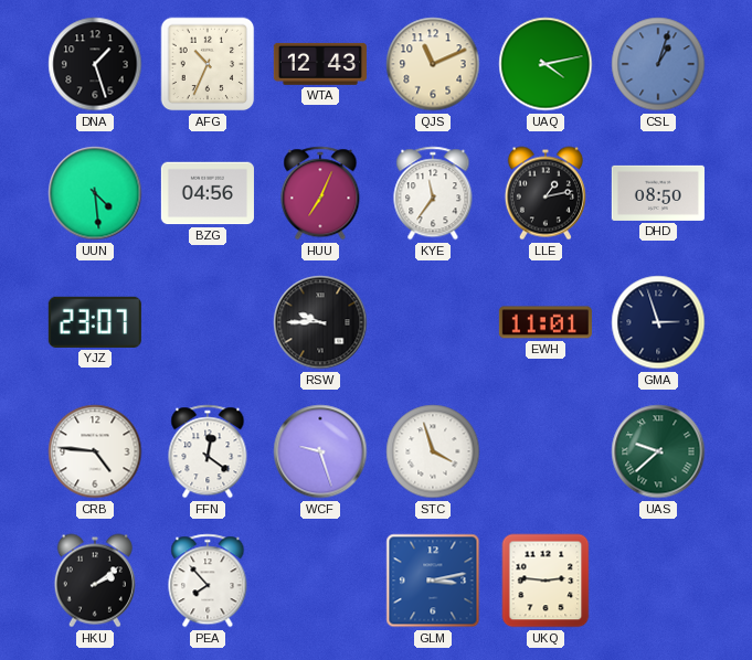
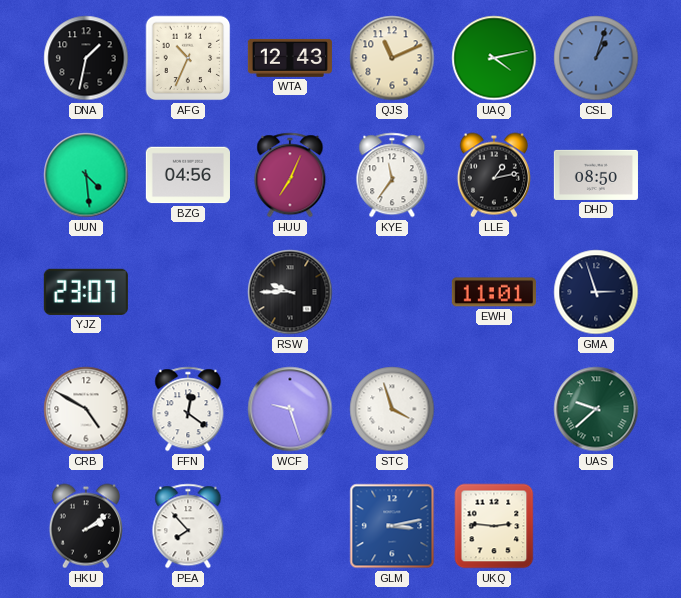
DNA: 1:27 -> 1:32 (86, 58)
CRB: 4:46 -> 4:50 (86, 409)
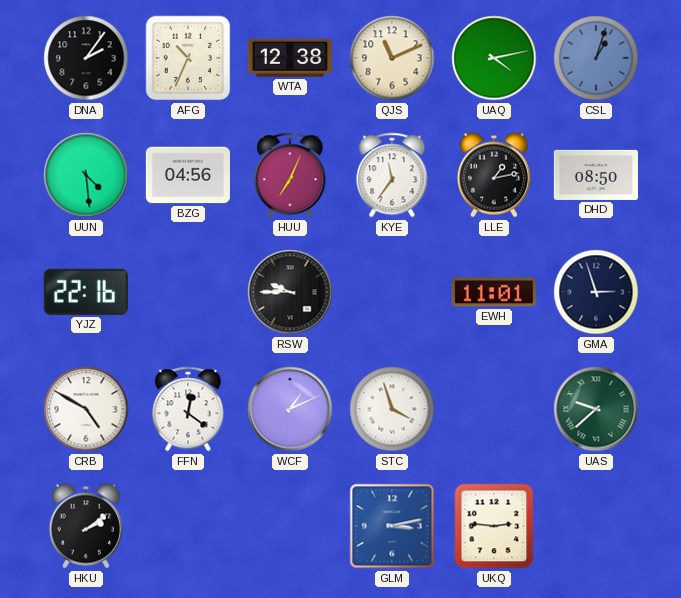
DNA: 1:32 -> 2:06 (86, 58)
WTA: 12:43 -> 12:38 (290, 58)
YJZ: 23:07 -> 22:16 (86, 292)
WCF: 9:27 -> 1:11 (290, 409)
PEA: 7:53 -> none (188, 526)
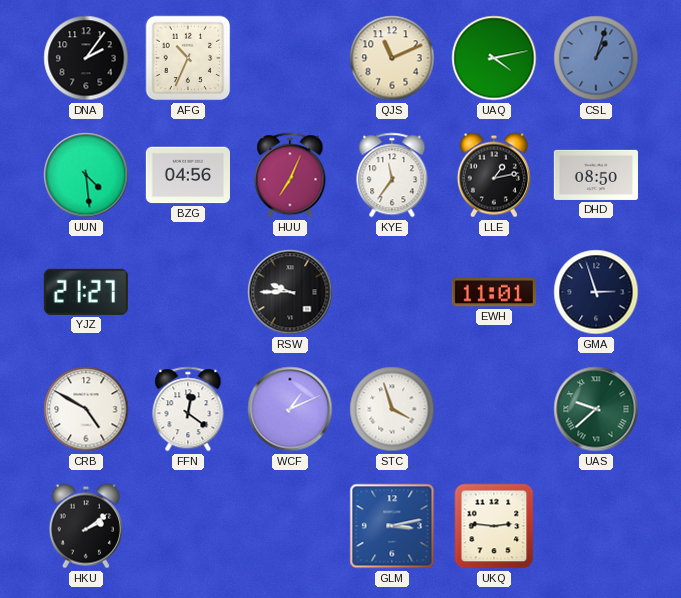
WTA: 12:38 -> none (290, 58)
YJZ: 22:16 -> 21:27 (86, 292)
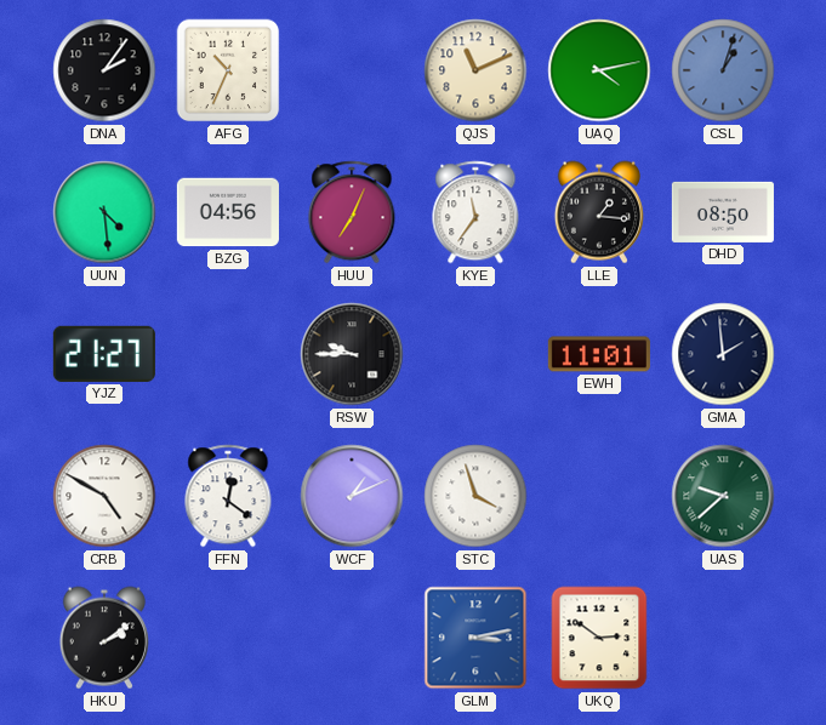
LLE: 1:13 -> 1:16 (599, 212)
GMA: 2:57 -> 1:59 (723, 354)
UKQ: 2:46 -> 2:51 (599, 638)
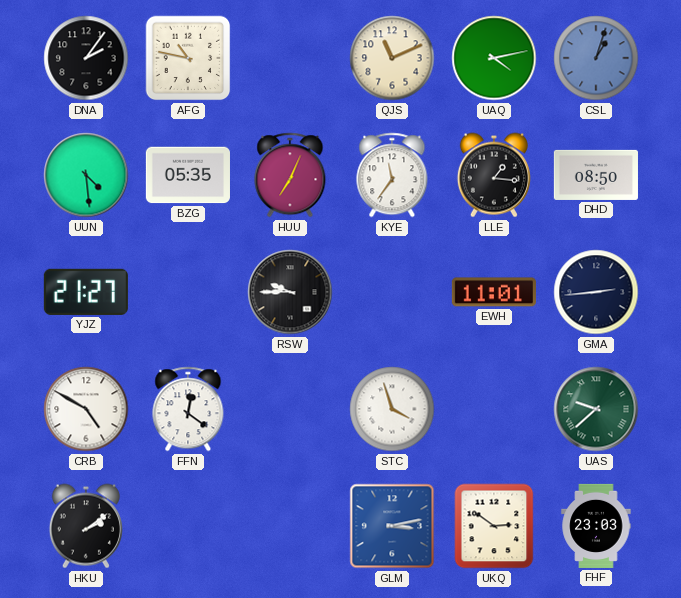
AFG: 10:34 -> 10:47 (188, 58)
BZG: 04:56 -> 05:35 (188, 175)
GMA: 1:59 -> 2:44 (596, 292)
WCF: 1:11 -> none (352, 496)
FHF: none -> 23:03 (596, 526)
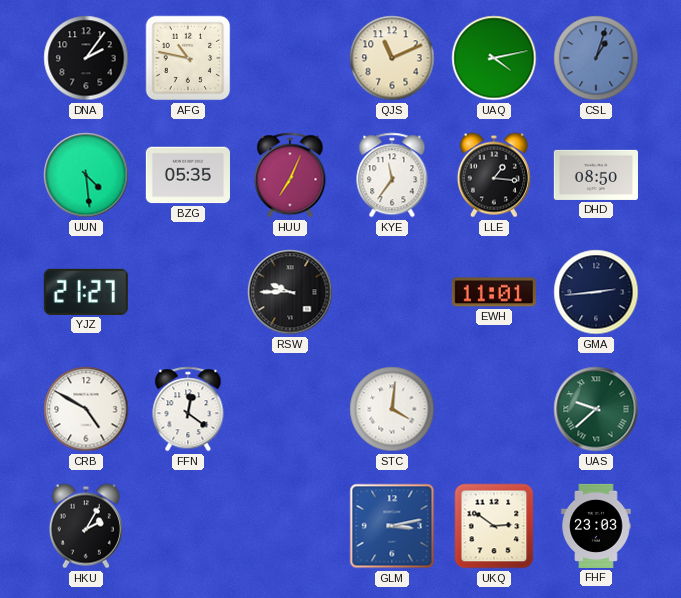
STC: 3:57 -> 4:01 (392, 409)
HKU: 2:09 -> 2:05 (86, 526)
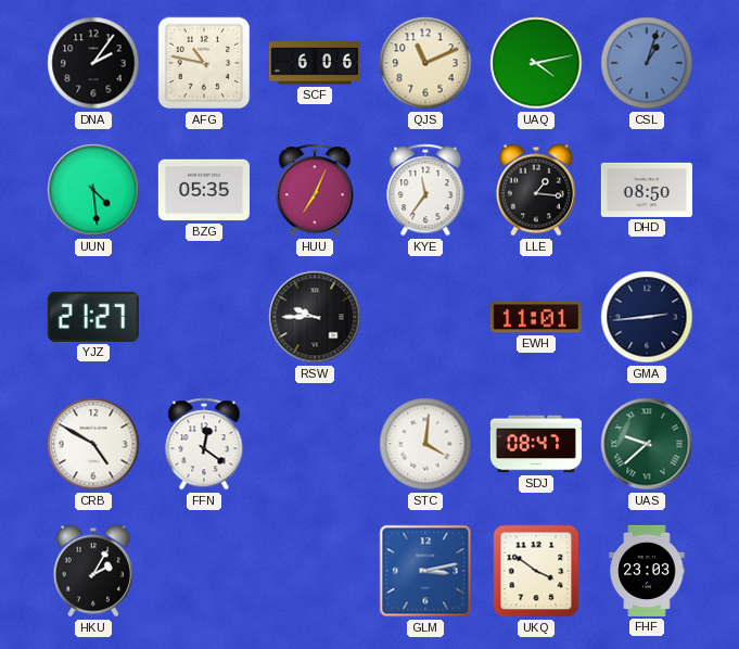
SCF: none -> 6:06 (315, 63)
SDJ: none -> 08:47 (536, 444)
UKQ: 2:51 -> 3:51 (536, 571)
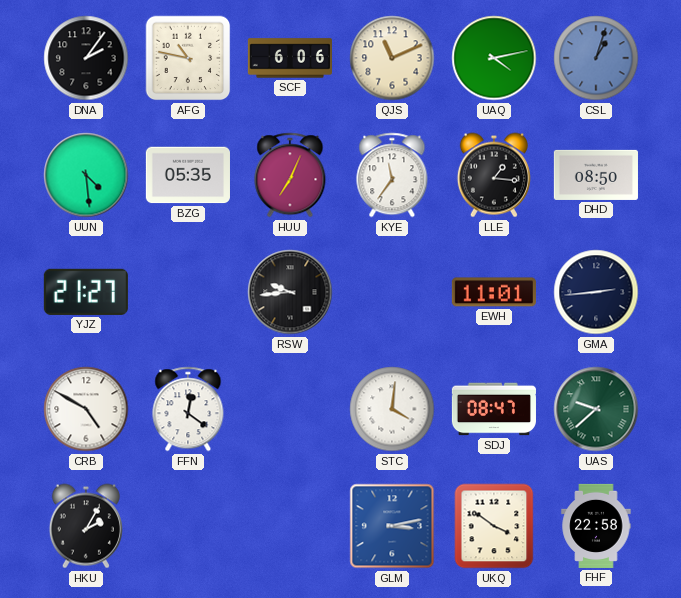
RSW: 9:45 -> 9:44 (290, 292)
FHF: 23:03 -> 22:58 (596, 526)
